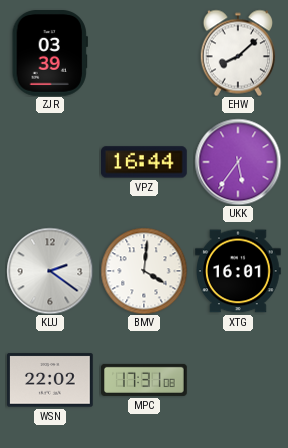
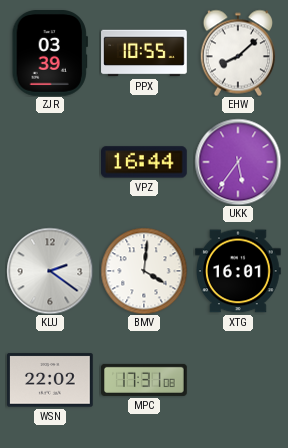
PPX: none -> 10:55 (144, 53)
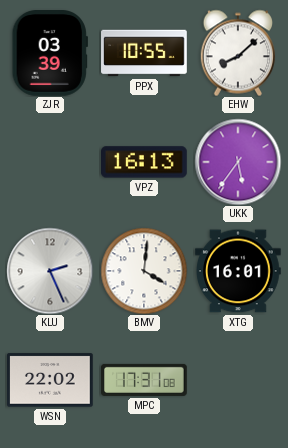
VPZ: 16:44 -> 16:13 (145, 162)
KLU: 2:21 -> 2:26 (50, 271)
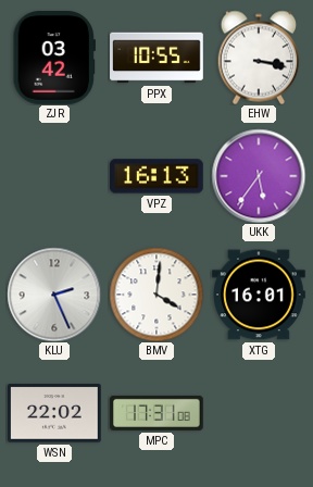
ZJR: 03:39 -> 03:42 (54, 59)
EHW: 8:08 -> 3:17 (258, 58)
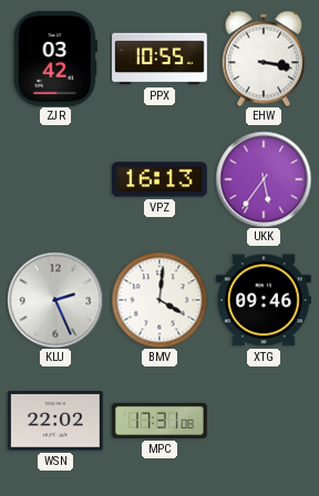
XTG: 16:01 -> 09:46 (265, 300)
